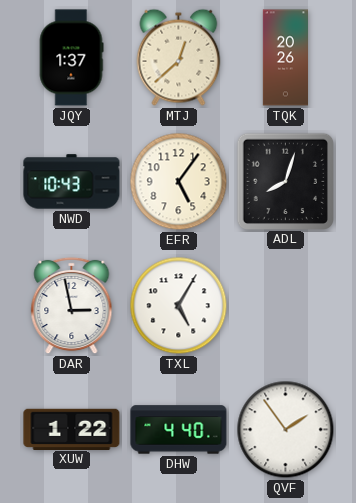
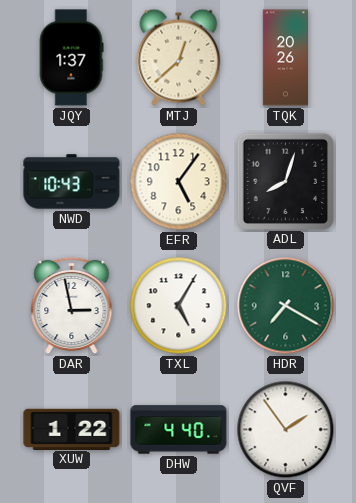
HDR: none -> 7:20 (286, 306)
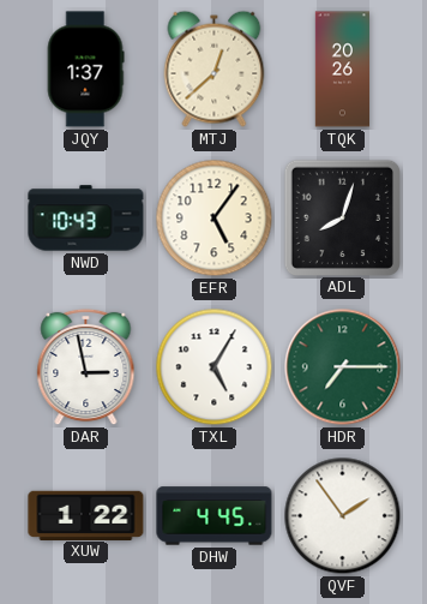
HDR: 7:20 -> 7:15 (343, 367)
DHW: 4:40 -> 4:45 (215, 516)
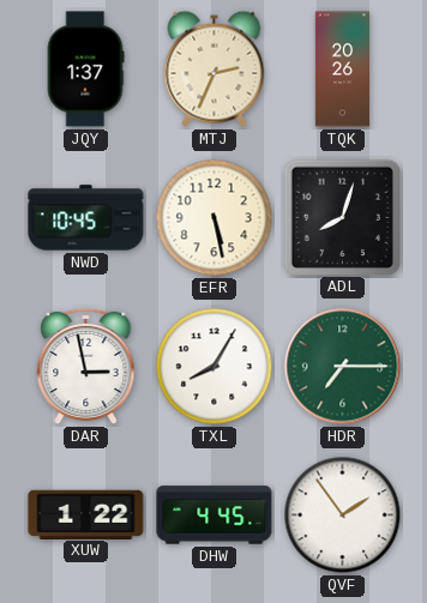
MTJ: 12:38 -> 2:34 (215, 68)
NWD: 10:43 -> 10:45 (86, 218)
EFR: 5:06 -> 5:28 (215, 218)
TXL: 5:05 -> 8:05 (215, 367)
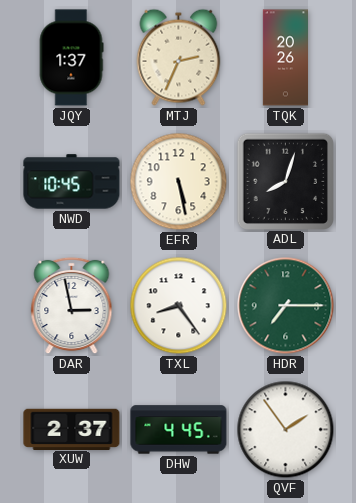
TXL: 8:05 -> 8:24 (179, 306)
XUW: 1:22 -> 2:37 (72, 429)
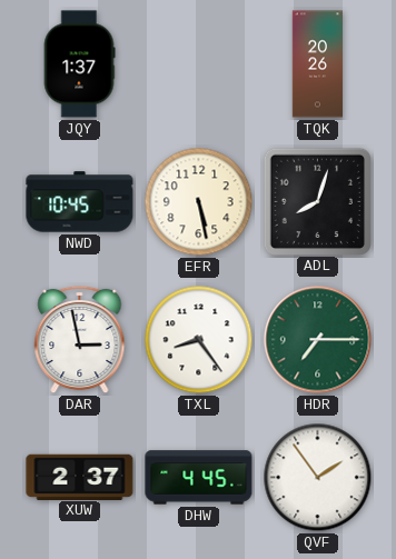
MTJ: 2:34 -> none (179, 57)
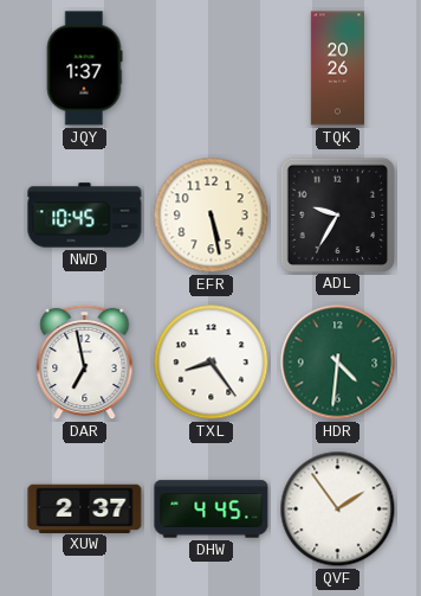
ADL: 8:03 -> 9:35 (337, 214)
DAR: 2:58 -> 6:58 (85, 363)
HDR: 7:15 -> 4:31 (338, 363)
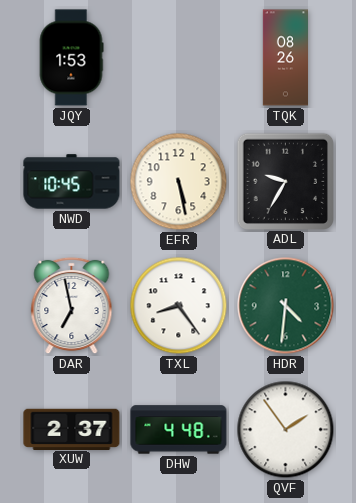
JQY: 1:37 -> 1:53 (71, 58)
TQK: 20:26 -> 08:26 (285, 58)
DHW: 4:45 -> 4:48 (179, 430)
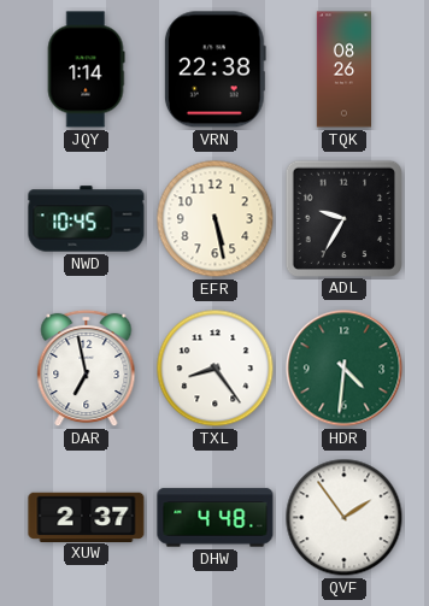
JQY: 1:53 -> 1:14 (86, 70)
VRN: none -> 22:38 (214, 70)
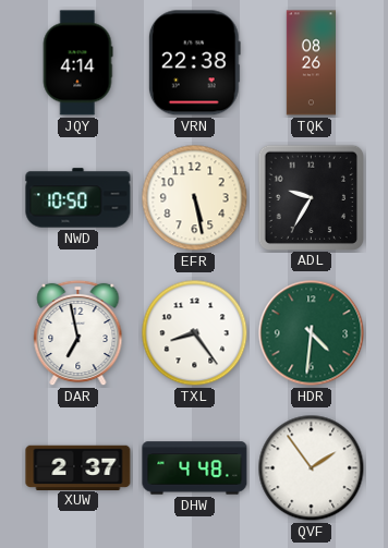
JQY: 1:14 -> 4:14 (77, 63)
NWD: 10:45 -> 10:50 (78, 198)
